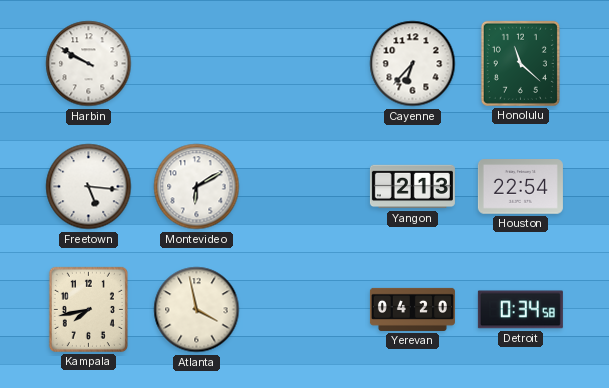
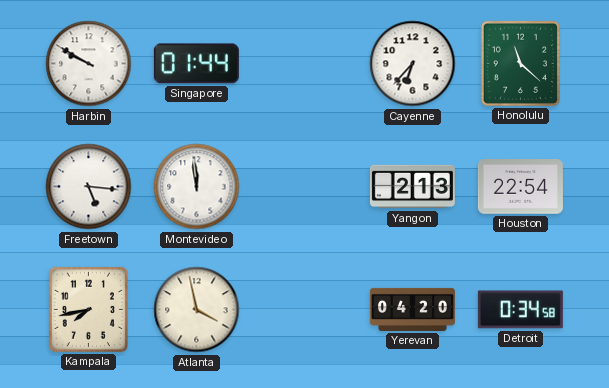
Singapore: none -> 01:44 (196, 64)
Montevideo: 6:10 -> 11:59 (197, 187)
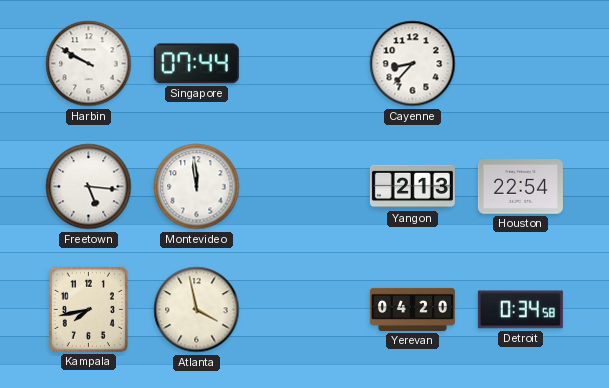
Singapore: 01:44 -> 07:44 (196, 64)
Cayenne: 6:37 -> 8:37 (413, 64)
Honolulu: 11:22 -> none (520, 63)
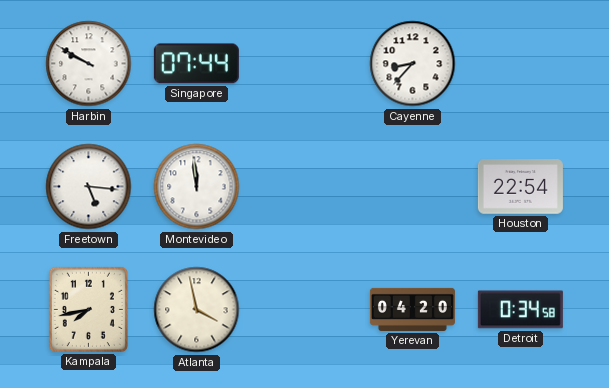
Yangon: 2:13 -> none (412, 187)
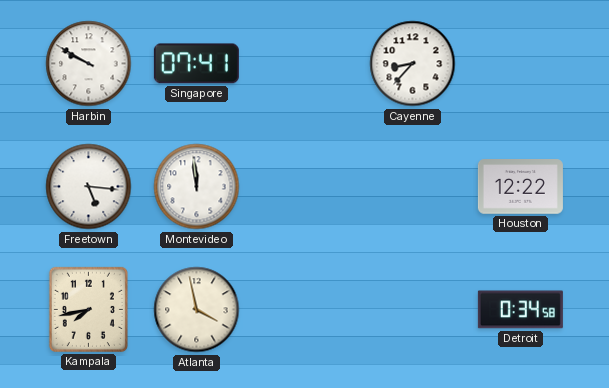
Singapore: 07:44 -> 07:41 (196, 64)
Houston: 22:54 -> 12:22 (520, 187)
Yerevan: 04:20 -> none (412, 309)
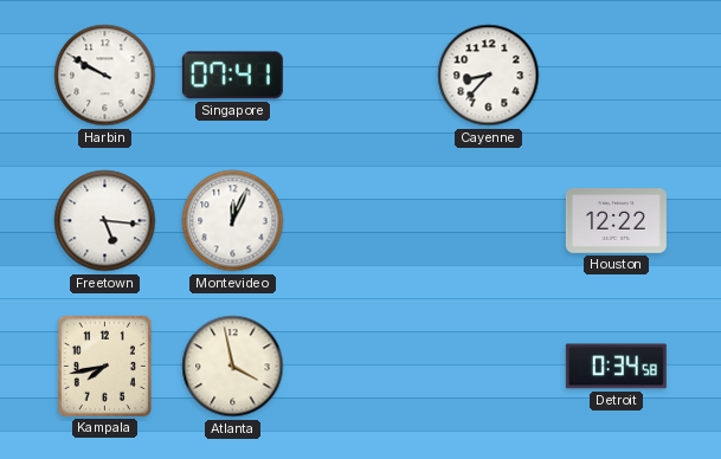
Montevideo: 11:59 -> 12:04 (233, 221)
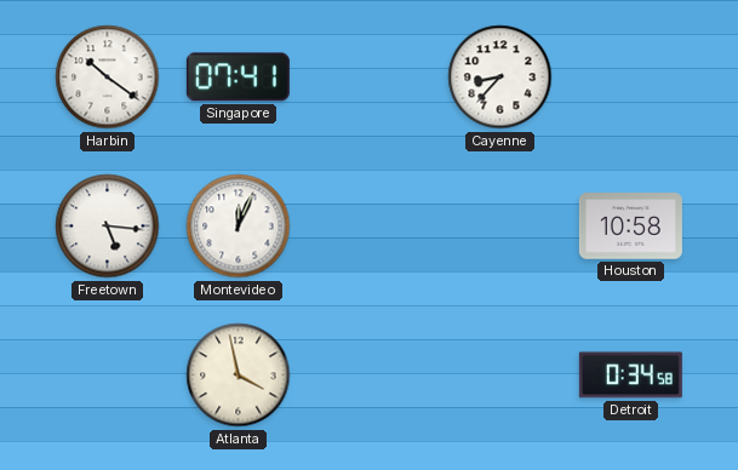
Harbin: 9:50 -> 10:21 (108, 78)
Houston: 12:22 -> 10:58 (630, 227)
Kampala: 7:43 -> none (104, 366)
